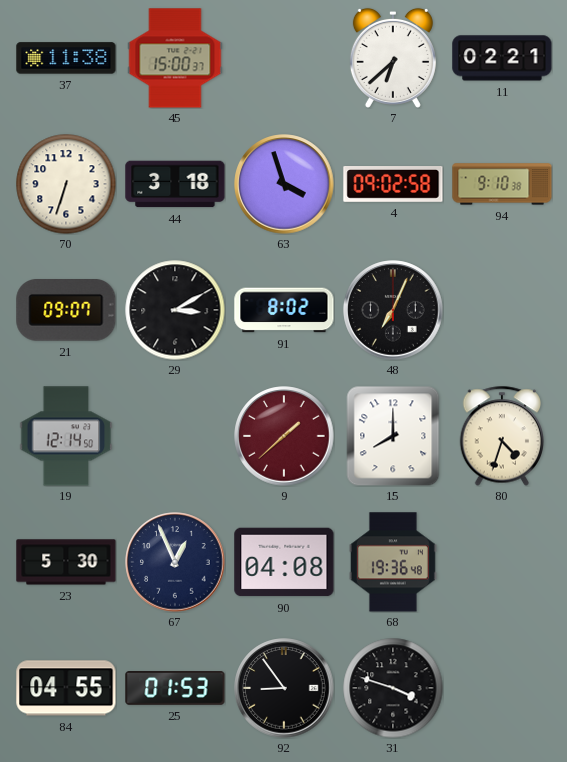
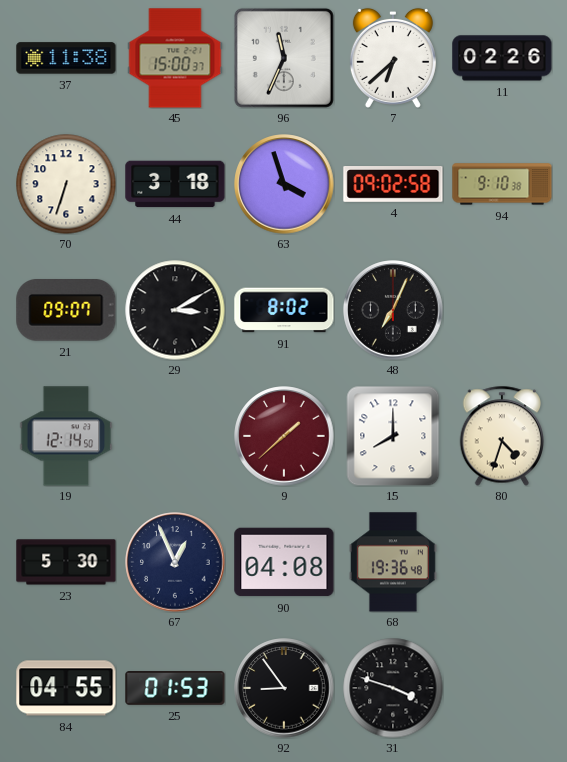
96: none -> 11:34 (284, 58)
11: 02:21 -> 02:26 (502, 58)
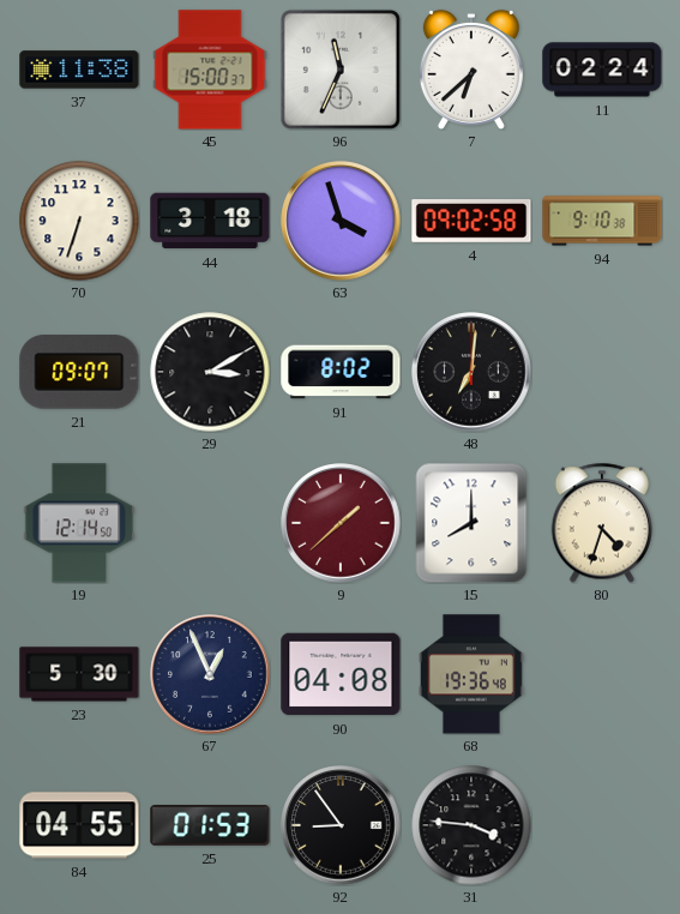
11: 02:26 -> 02:24 (602, 70)
48: 7:04 -> 7:01 (471, 372)
31: 3:48 -> 3:46 (471, 825)
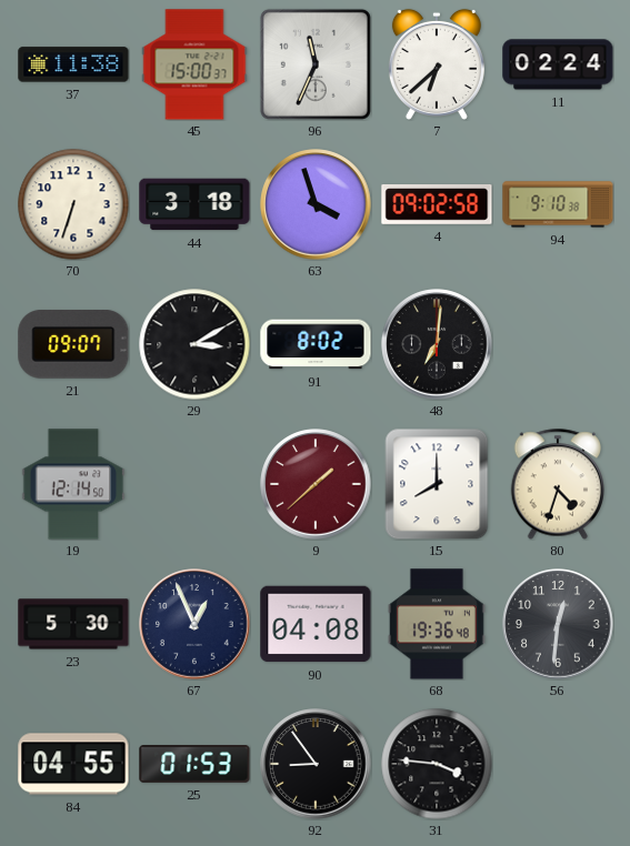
56: none -> 12:31 (558, 624)
